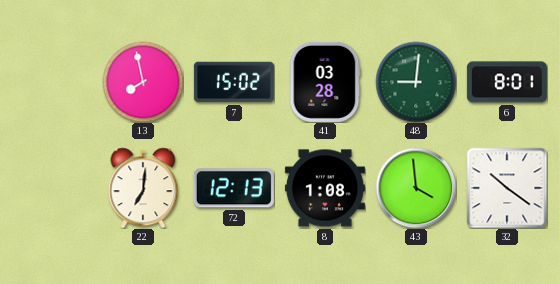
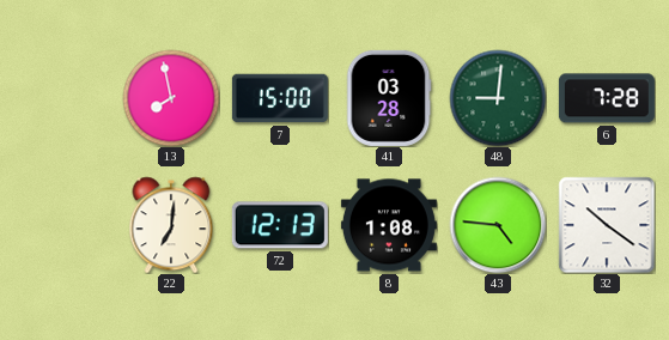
7: 15:02 -> 15:00 (280, 98)
6: 8:01 -> 7:28 (607, 98)
43: 3:59 -> 4:46 (498, 225)
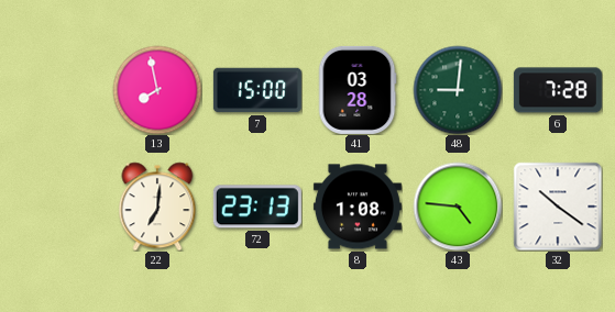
72: 12:13 -> 23:13 (257, 207)
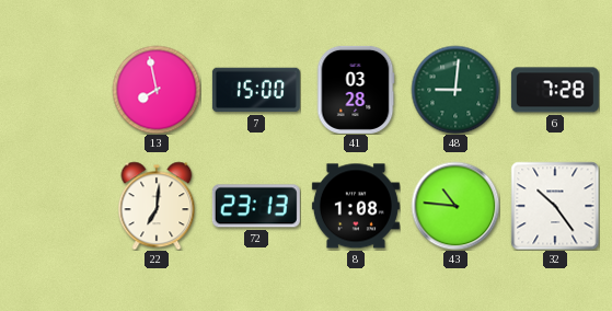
43: 4:46 -> 10:46 (455, 206)
32: 10:21 -> 10:24 (555, 206)
